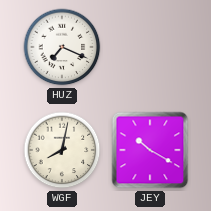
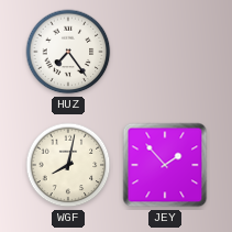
HUZ: 7:19 -> 7:24 (68, 52)
JEY: 10:20 -> 1:53 (165, 165)
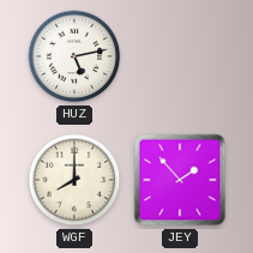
HUZ: 7:24 -> 5:13 (74, 56)
WGF: 8:02 -> 8:00 (74, 180)
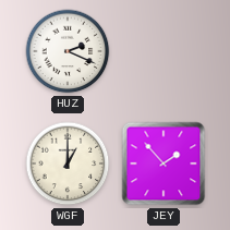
HUZ: 5:13 -> 2:19 (68, 51)
WGF: 8:00 -> 1:00 (68, 164)
